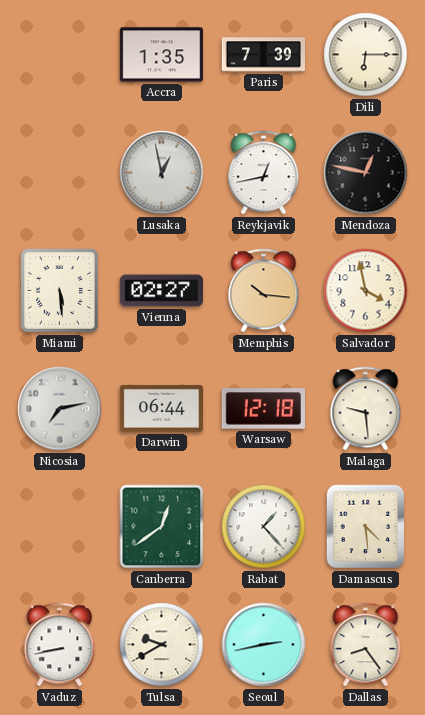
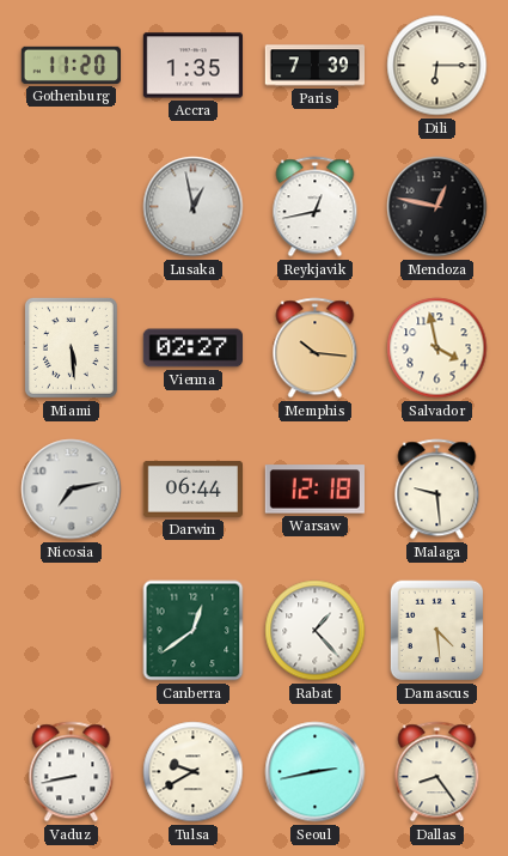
Gothenburg: none -> 11:20 (71, 65)
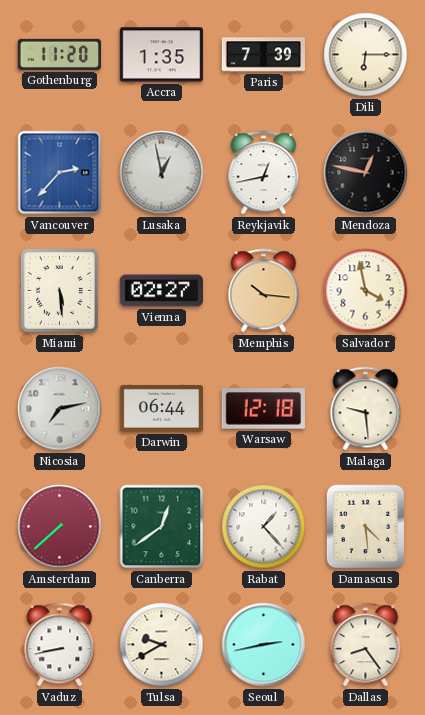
Vancouver: none -> 2:37 (60, 173)
Amsterdam: none -> 7:38 (60, 527)
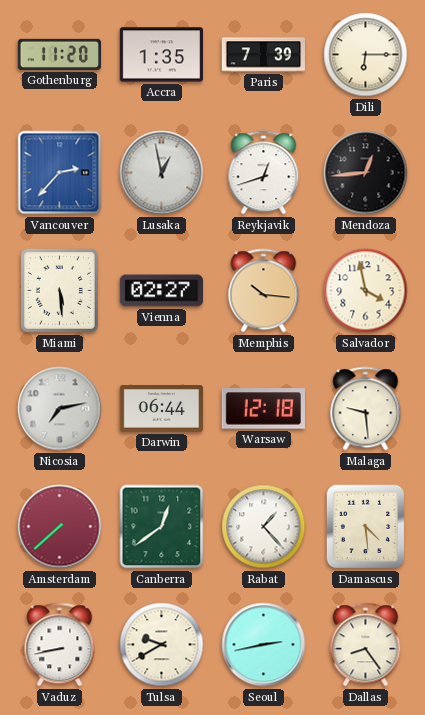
Reykjavik: 12:43 -> 12:42 (264, 173)
Mendoza: 12:47 -> 12:44 (366, 173)
